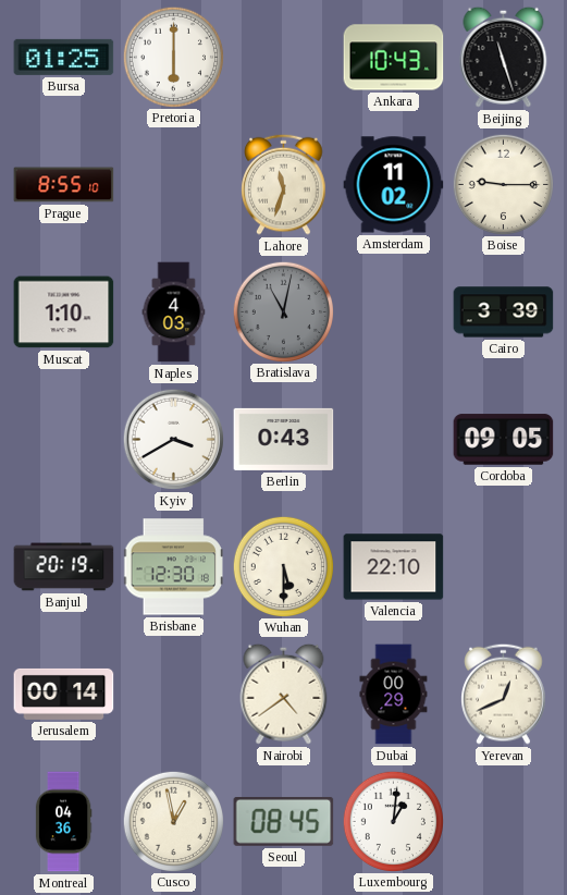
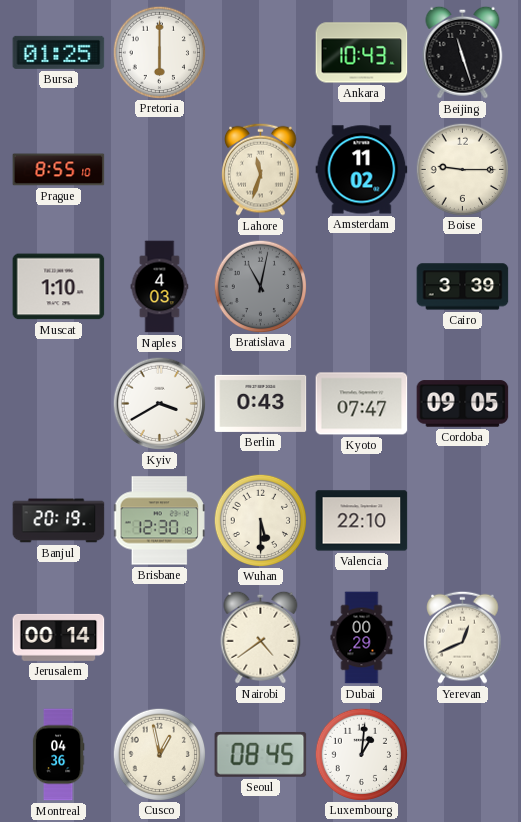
Kyoto: none -> 07:47 (362, 404)
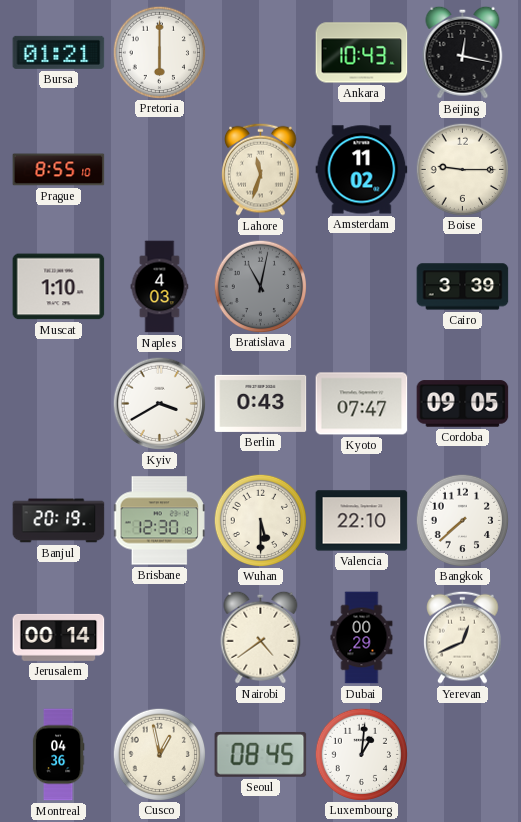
Bursa: 01:25 -> 01:21 (59, 52)
Beijing: 11:27 -> 12:17 (463, 52)
Bangkok: none -> 7:38 (462, 520)
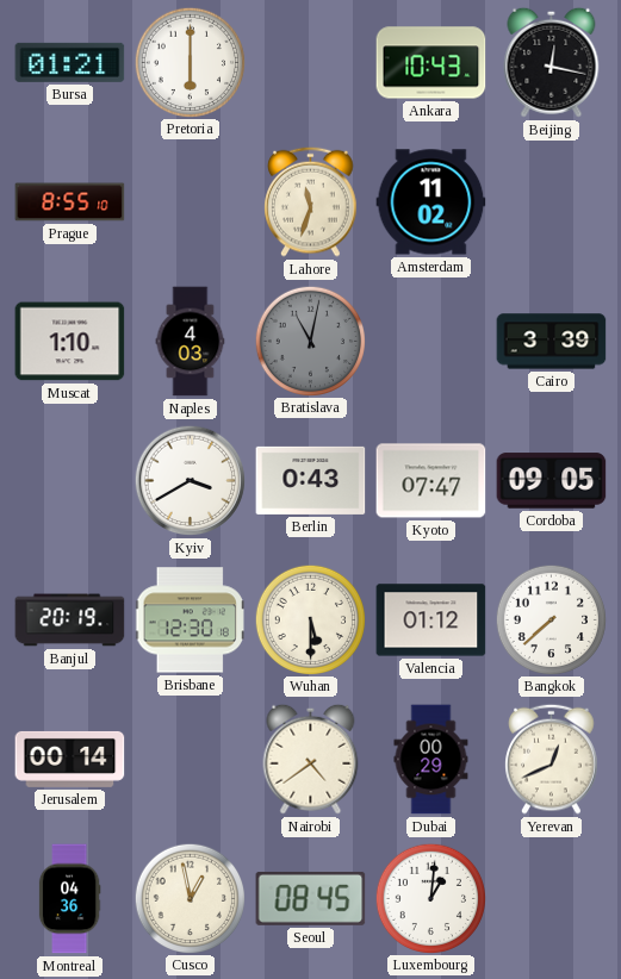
Boise: 9:15 -> none (462, 169)
Valencia: 22:10 -> 01:12 (431, 621)
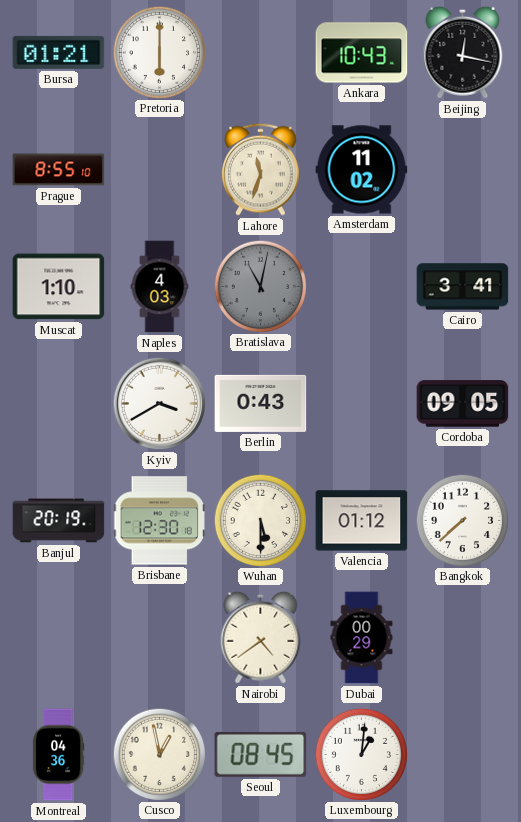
Cairo: 3:39 -> 3:41 (463, 287)
Kyoto: 07:47 -> none (431, 481)
Jerusalem: 00:14 -> none (70, 759)
Yerevan: 12:41 -> none (552, 759)
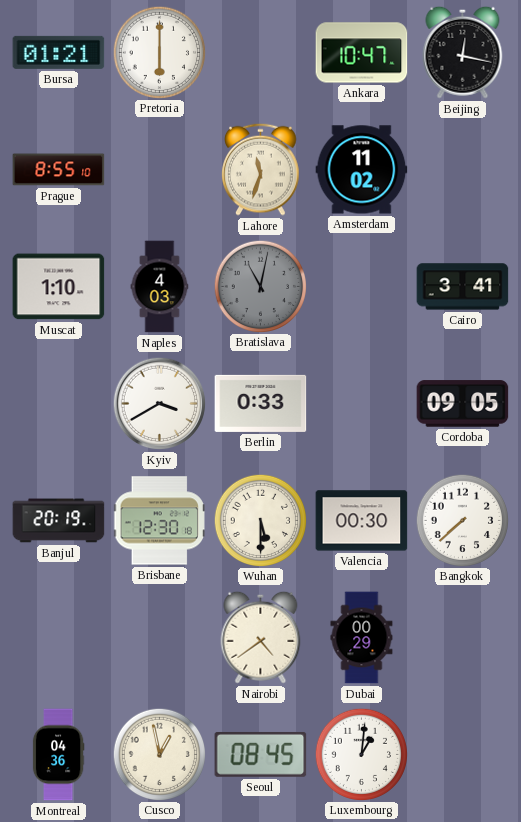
Ankara: 10:43 -> 10:47 (362, 53)
Berlin: 0:43 -> 0:33 (261, 403)
Valencia: 01:12 -> 00:30 (362, 521)
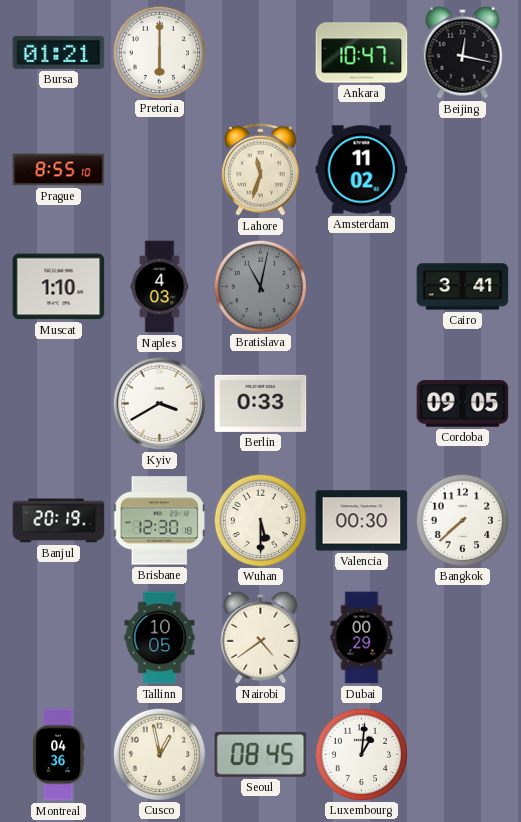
Tallinn: none -> 10:05 (160, 638)
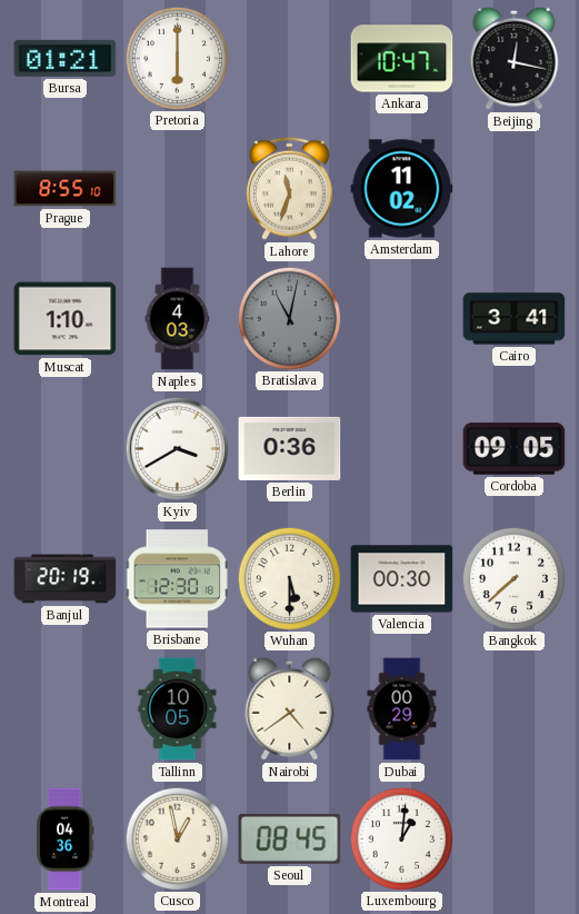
Berlin: 0:33 -> 0:36 (290, 448)
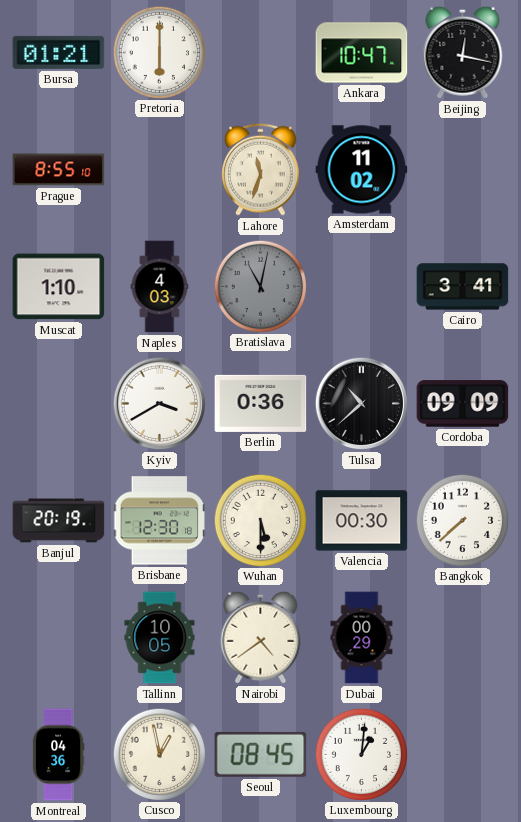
Tulsa: none -> 10:38 (362, 404)
Cordoba: 09:05 -> 09:09 (463, 404)
